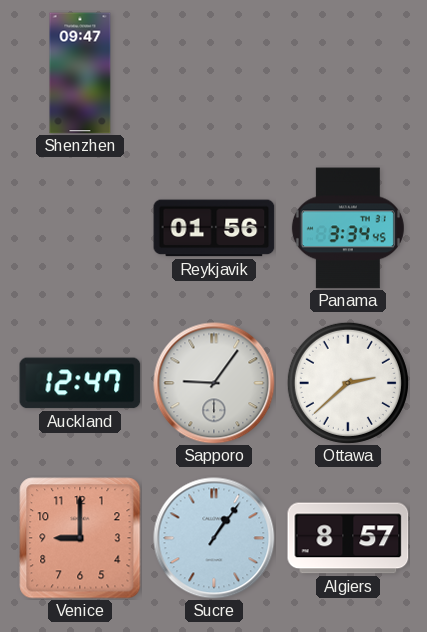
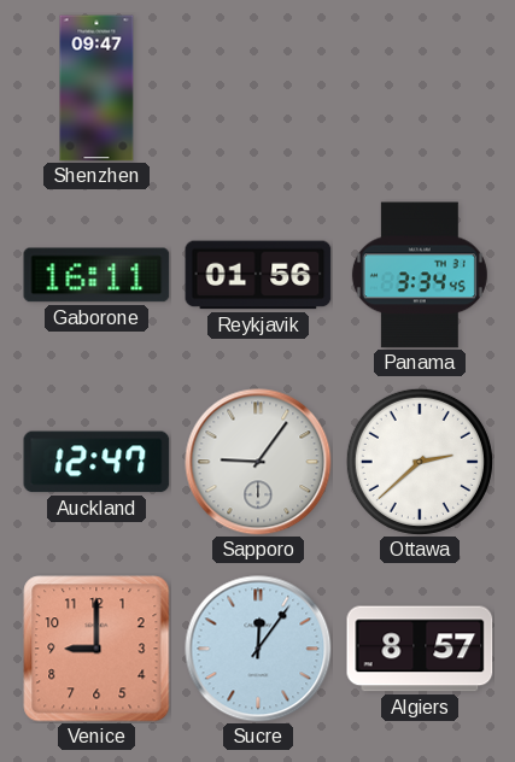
Gaborone: none -> 16:11 (96, 275)
Sucre: 1:06 -> 12:06 (258, 649)
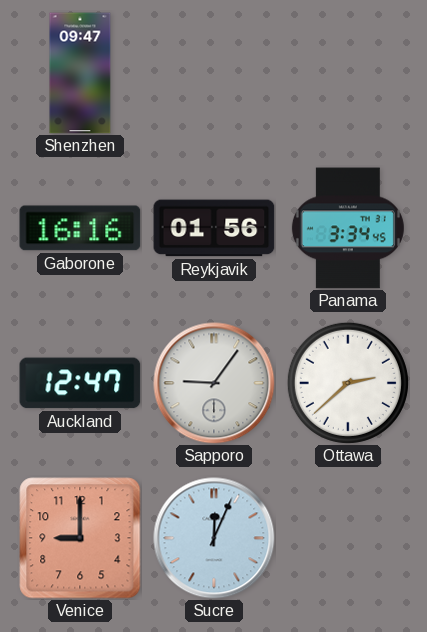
Gaborone: 16:11 -> 16:16 (80, 228)
Sucre: 12:06 -> 12:04 (214, 538)
Algiers: 8:57 -> none (420, 649)
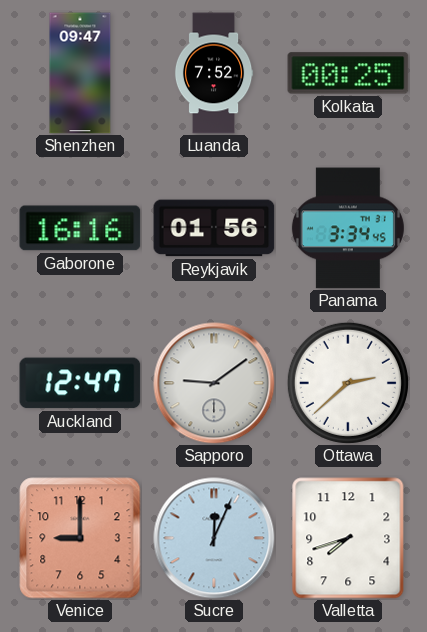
Luanda: none -> 7:52 (214, 73)
Kolkata: none -> 00:25 (348, 73)
Sapporo: 9:06 -> 9:09 (214, 383)
Valletta: none -> 7:42 (348, 538)
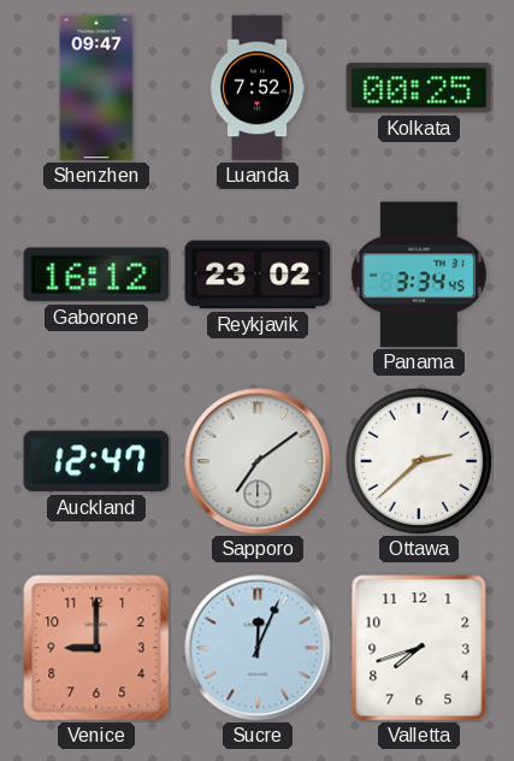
Gaborone: 16:16 -> 16:12 (96, 275)
Reykjavik: 01:56 -> 23:02 (258, 275)
Sapporo: 9:09 -> 7:09 (258, 461)
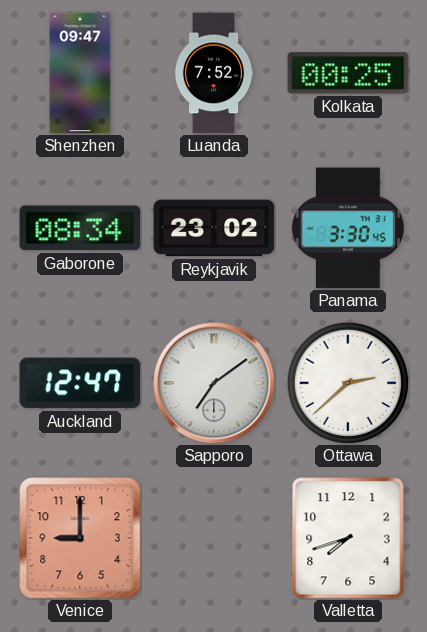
Gaborone: 16:12 -> 08:34 (80, 228)
Panama: 3:34 -> 3:30 (348, 228)
Sucre: 12:04 -> none (258, 648)
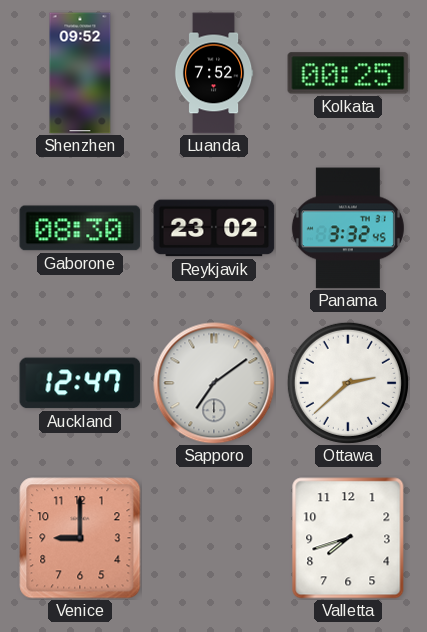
Shenzhen: 09:47 -> 09:52 (80, 73)
Gaborone: 08:34 -> 08:30 (80, 228)
Panama: 3:30 -> 3:32 (348, 228)
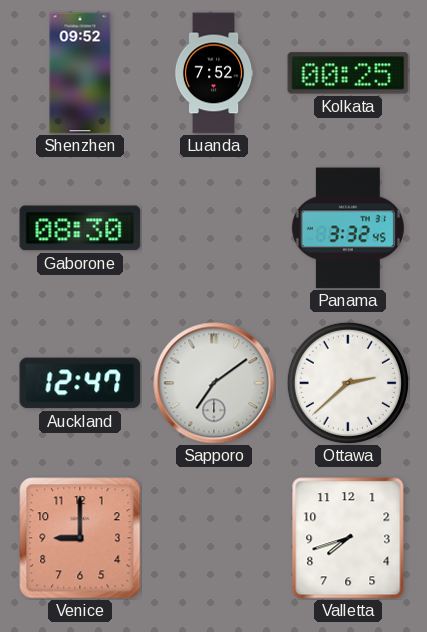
Reykjavik: 23:02 -> none (214, 228)
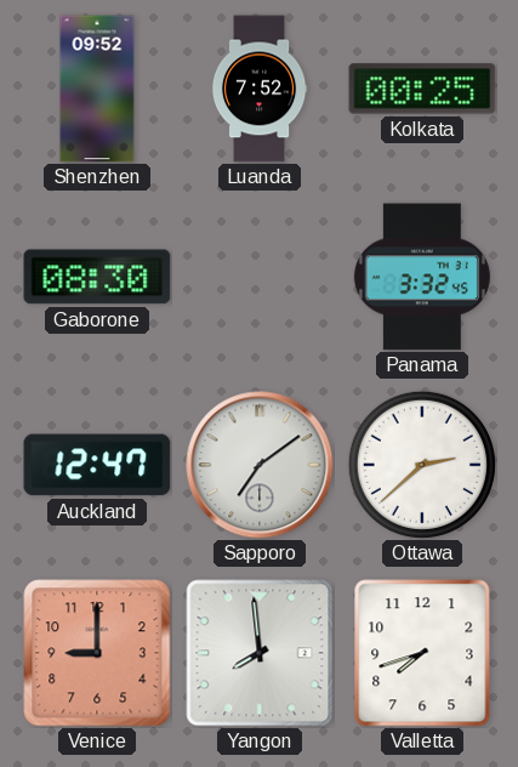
Yangon: none -> 7:59 (260, 653)
